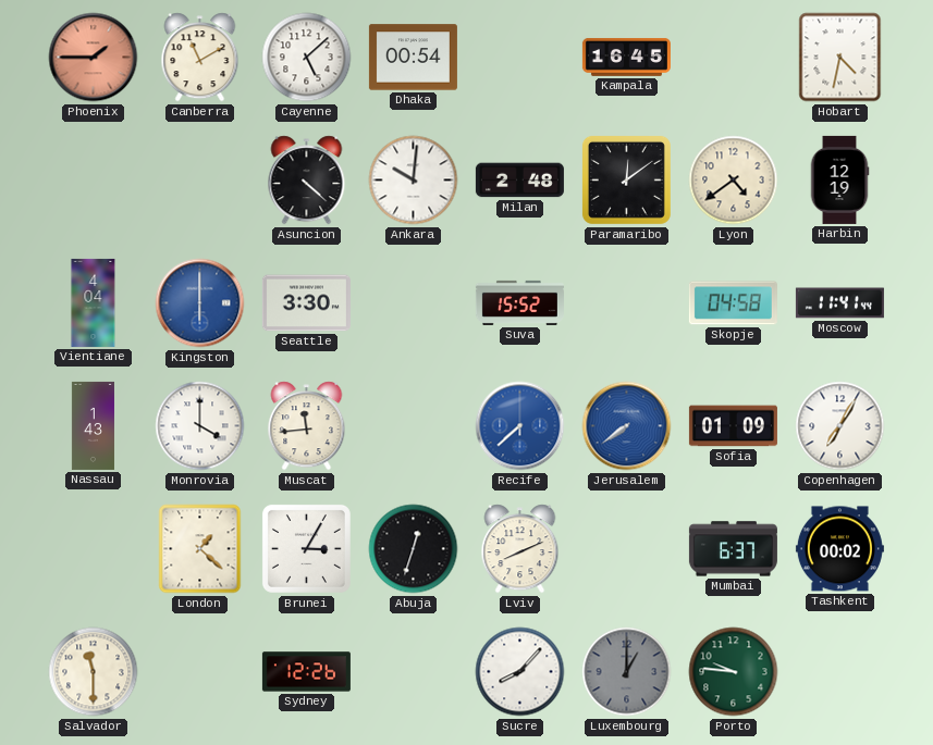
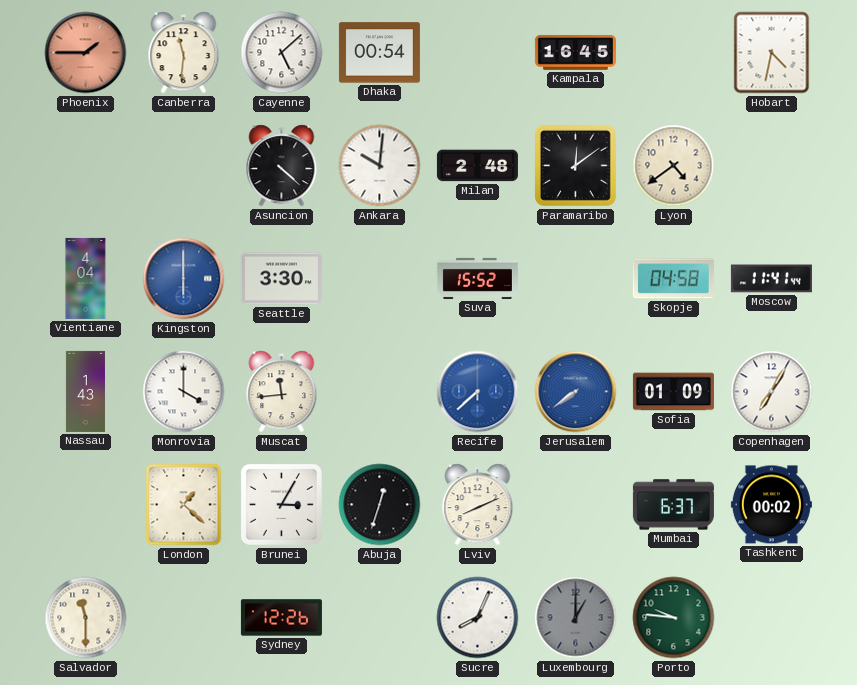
Canberra: 11:10 -> 11:31 (184, 53)
Harbin: 12:19 -> none (839, 179)
Sucre: 8:07 -> 8:04 (478, 618)
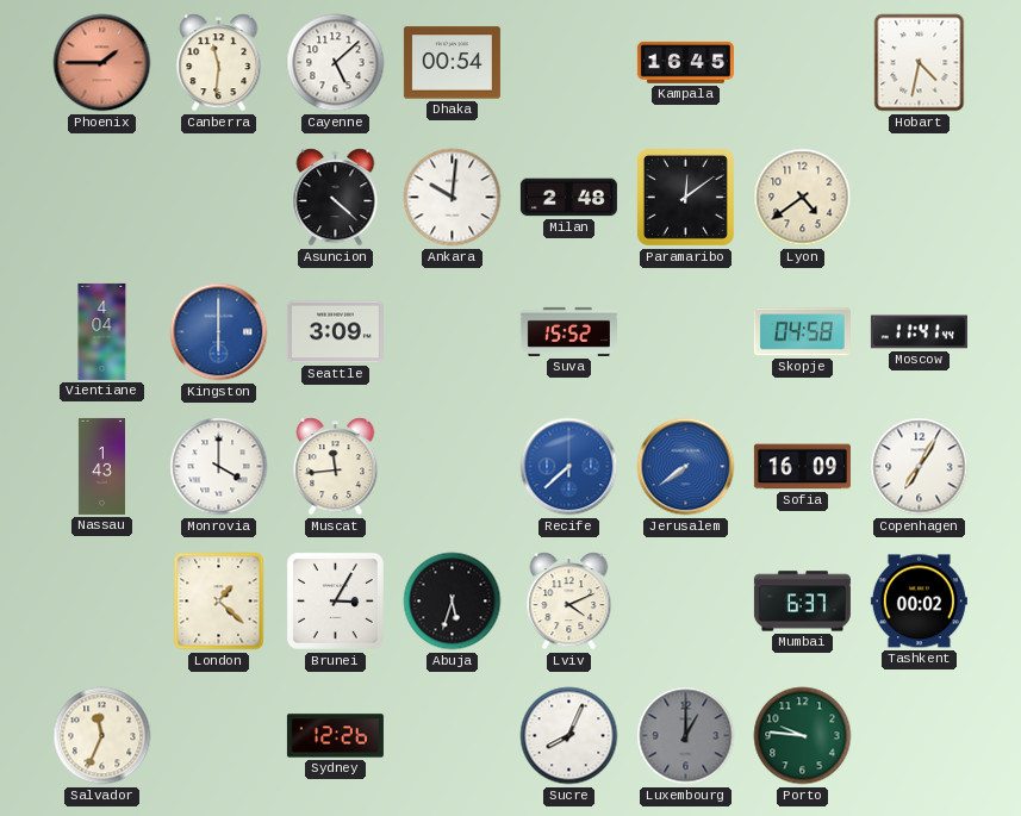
Seattle: 3:30 -> 3:09 (335, 332)
Sofia: 01:09 -> 16:09 (802, 467)
Abuja: 12:33 -> 5:33 (453, 602)
Lviv: 8:11 -> 4:11 (569, 602)
Salvador: 11:30 -> 11:34 (102, 736)
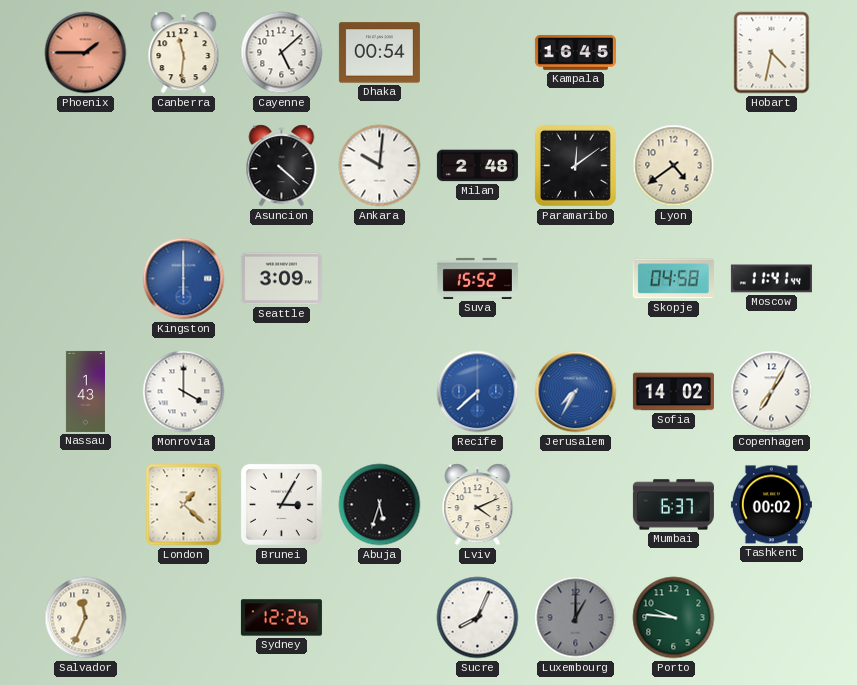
Vientiane: 4:04 -> none (102, 331)
Muscat: 11:44 -> none (336, 467)
Jerusalem: 7:39 -> 7:35 (576, 392)
Sofia: 16:09 -> 14:02 (673, 392)
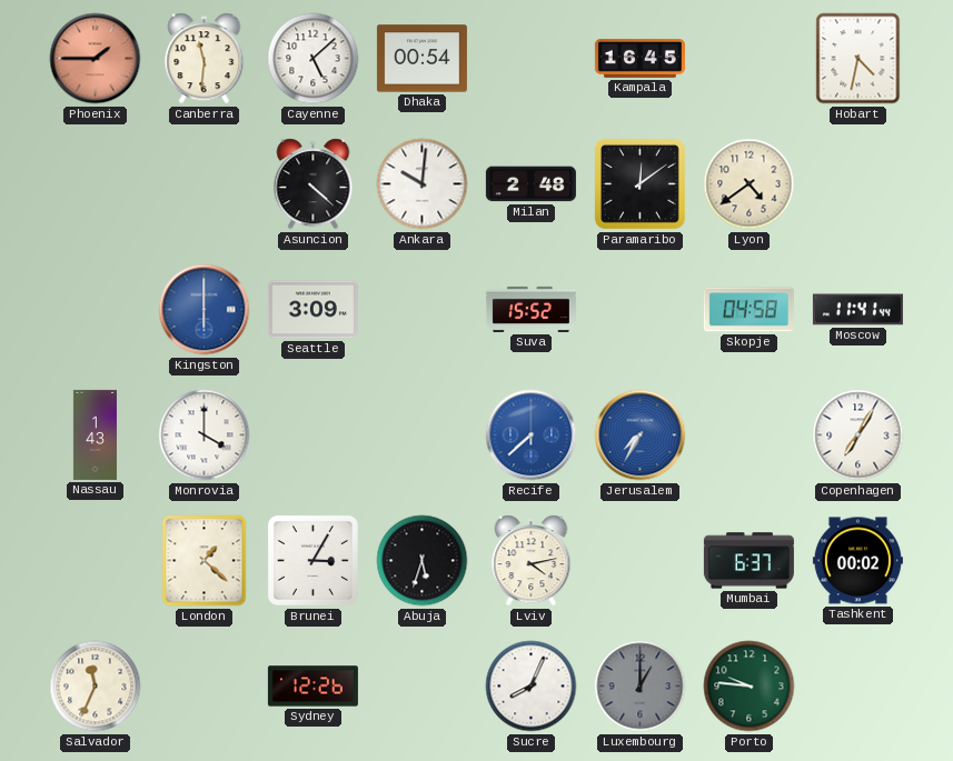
Sofia: 14:02 -> none (673, 392)
Lviv: 4:11 -> 4:13 (532, 561)
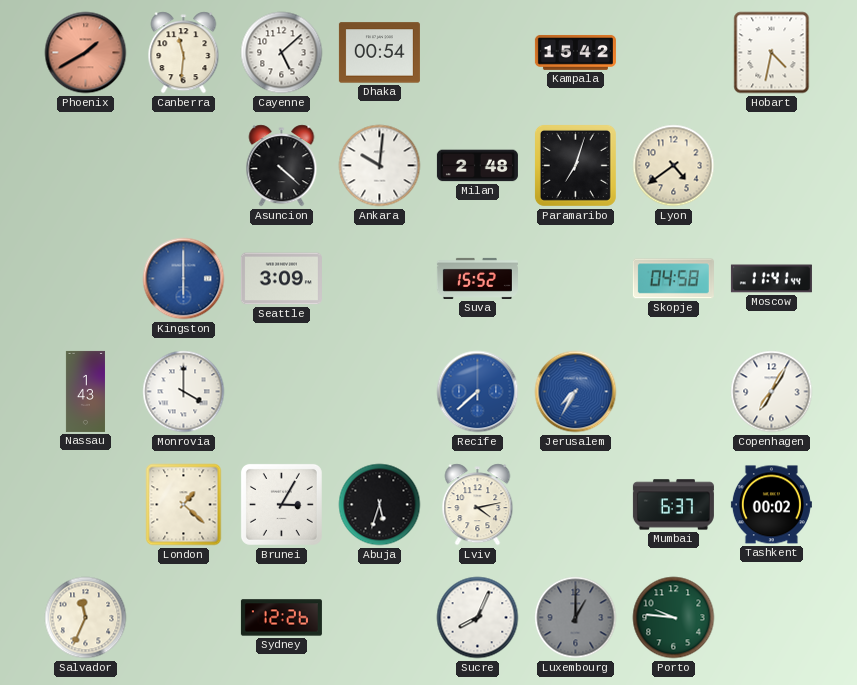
Phoenix: 1:45 -> 1:40 (86, 53)
Kampala: 16:45 -> 15:42 (575, 52)
Paramaribo: 12:09 -> 7:03 (575, 165)
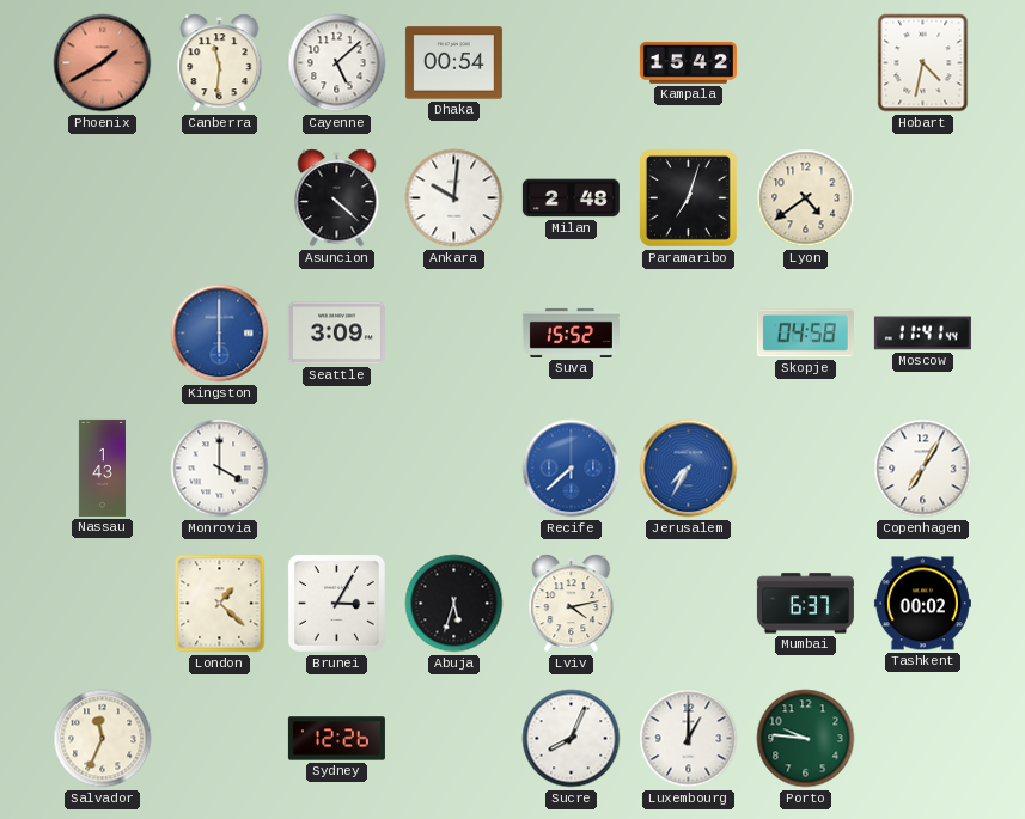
Luxembourg dial: grey -> white (689, 739)
